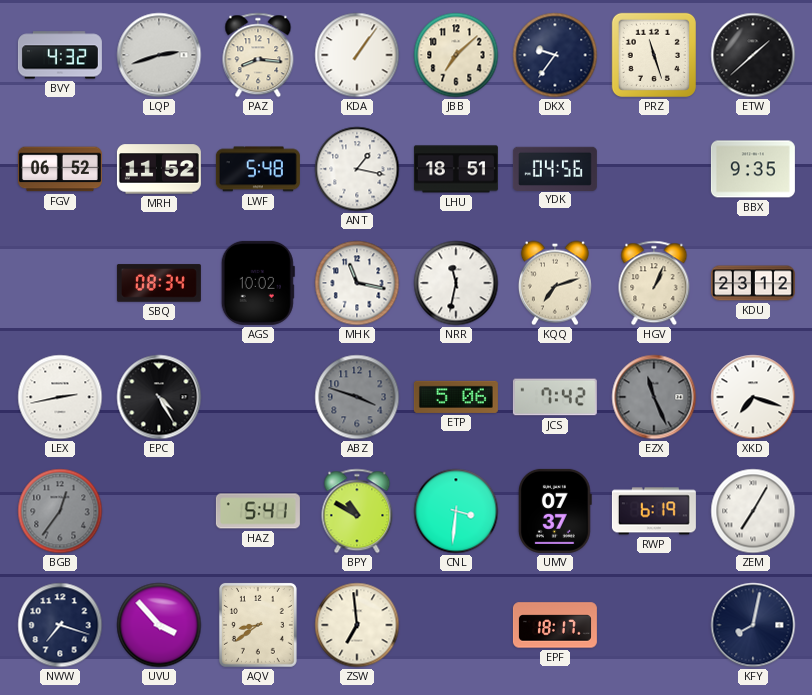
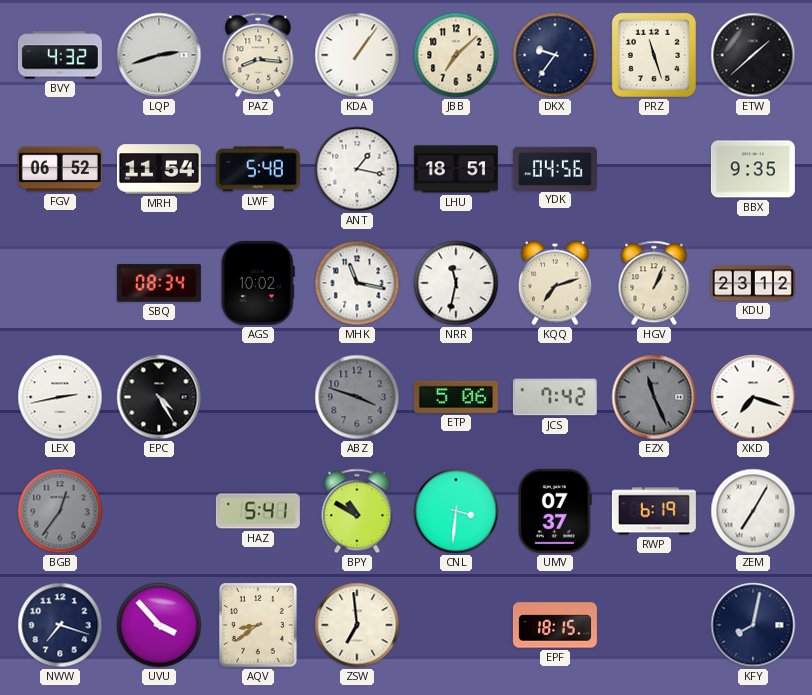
MRH: 11:52 -> 11:54 (159, 169)
EPF: 18:17 -> 18:15 (555, 625)
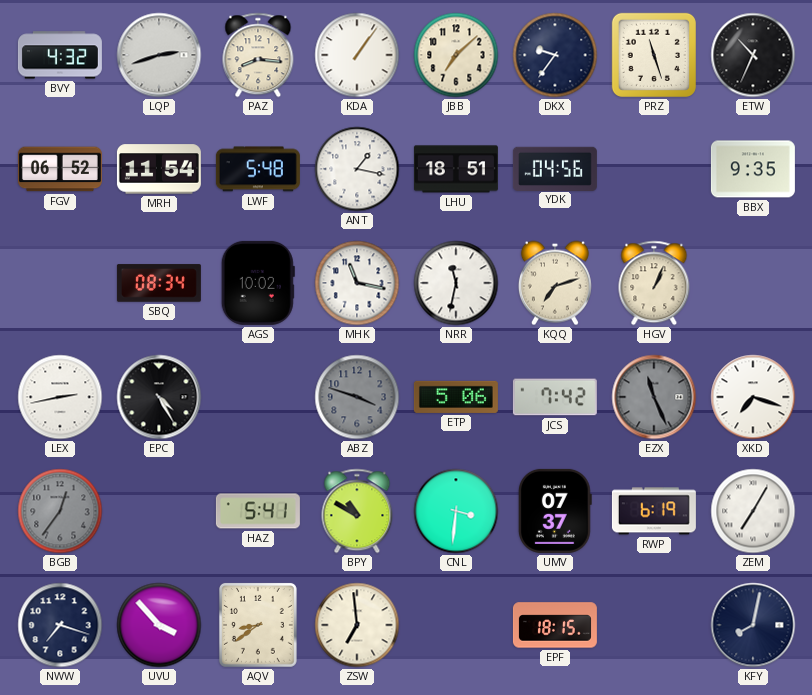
ETW: 1:38 -> 10:34 (753, 55)
KDU: 23:12 -> none (753, 283)
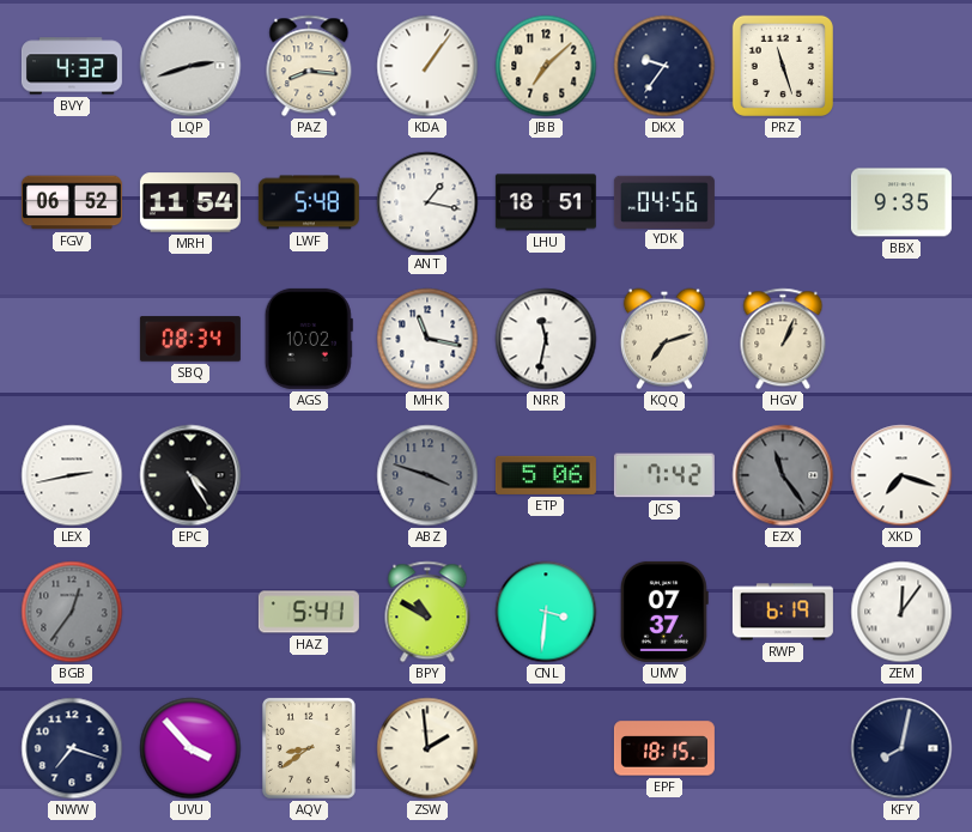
ETW: 10:34 -> none (753, 55)
EZX: 11:26 -> 11:24 (783, 475)
ZEM: 7:05 -> 12:06 (901, 612)
ZSW: 6:59 -> 1:59 (427, 748)
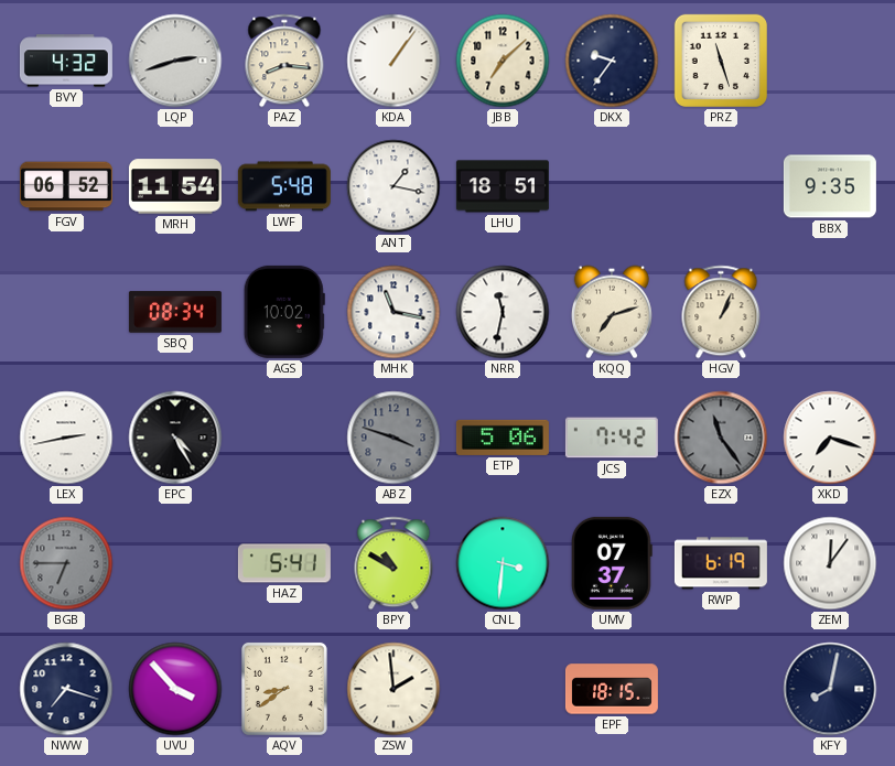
YDK: 04:56 -> none (664, 201)
BGB: 12:36 -> 6:45 (66, 563)
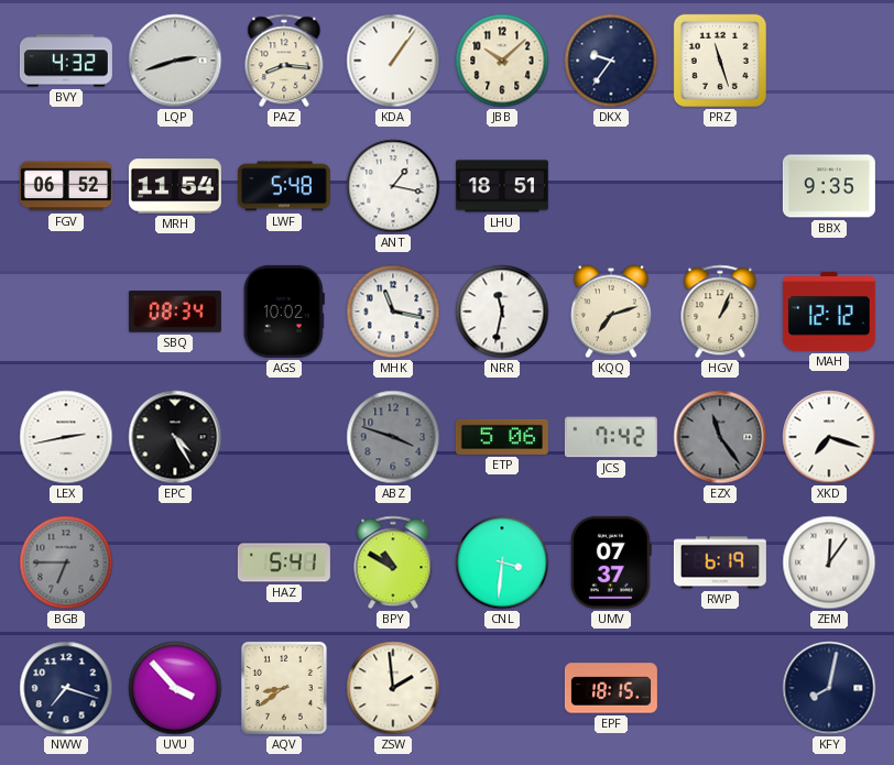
JBB: 7:08 -> 10:08 (502, 61)
MAH: none -> 12:12 (829, 313)
